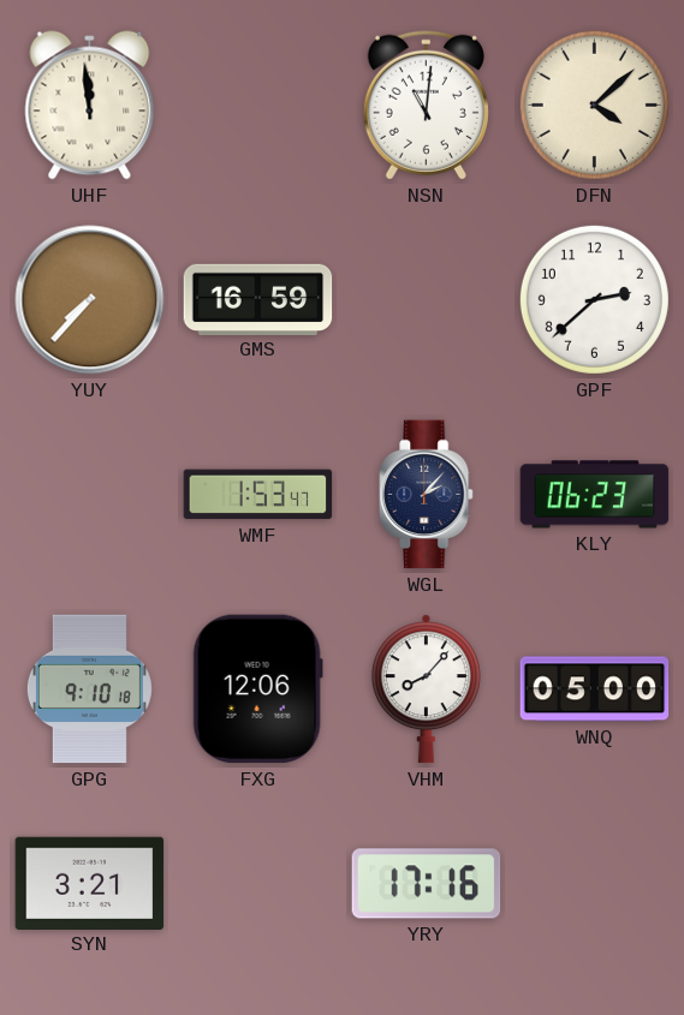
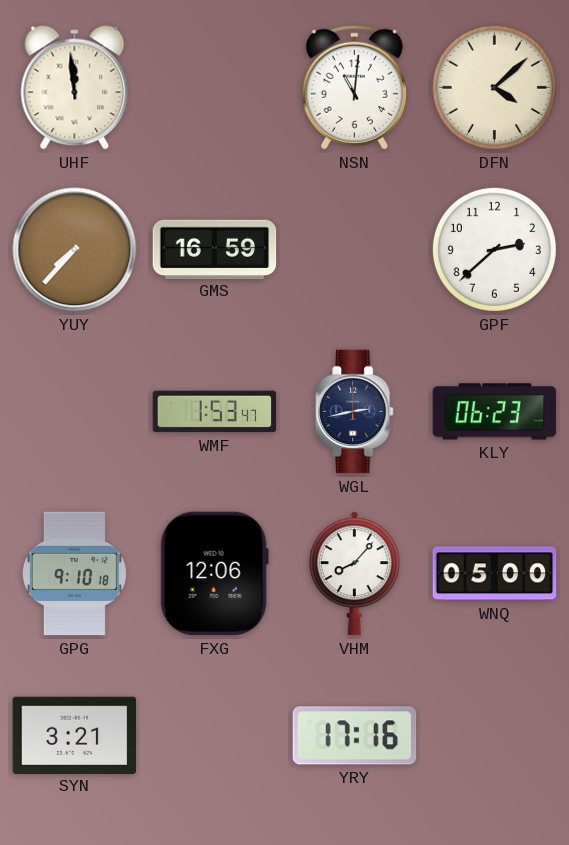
WGL: 2:07 -> 2:43 (355, 412)
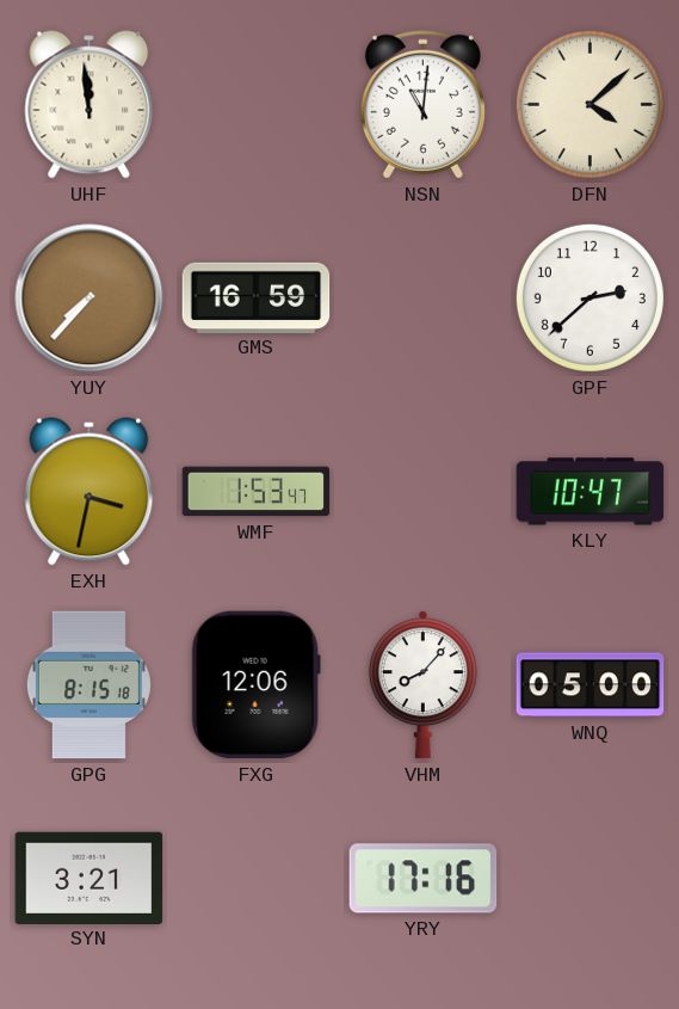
EXH: none -> 3:32 (89, 492)
WGL: 2:43 -> none (355, 412)
KLY: 06:23 -> 10:47 (591, 492)
GPG: 9:10 -> 8:15 (88, 685)
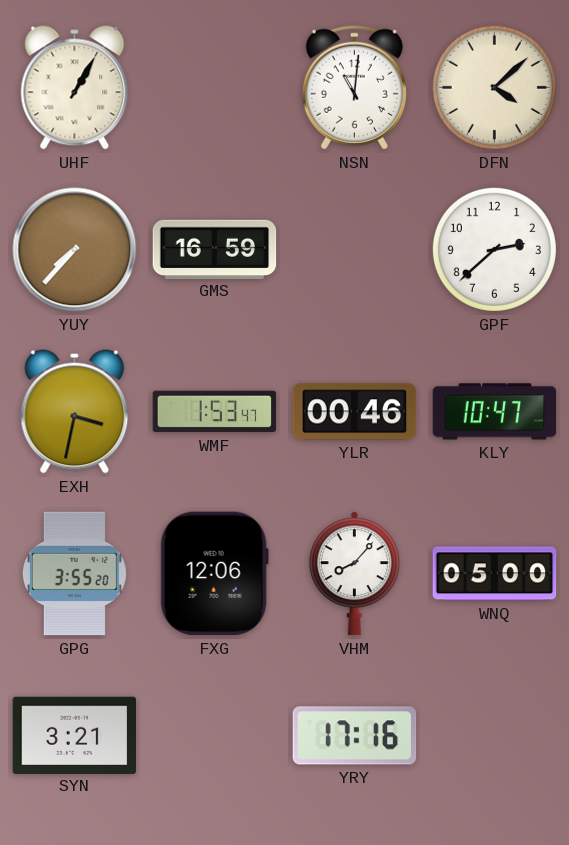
UHF: 11:59 -> 1:05 (75, 88)
YLR: none -> 00:46 (355, 412)
GPG: 8:15 -> 3:55 (74, 574)
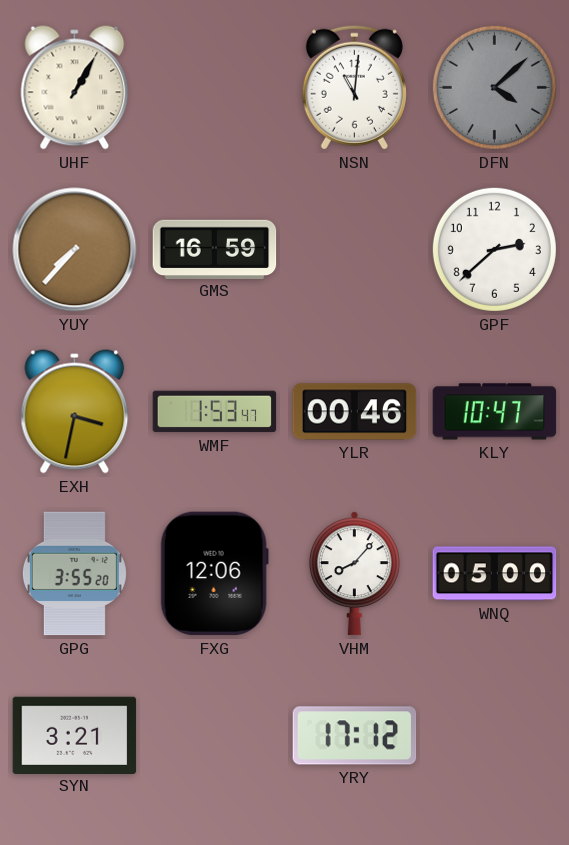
DFN dial: cream -> grey (494, 87)
YRY: 17:16 -> 17:12 (355, 736)
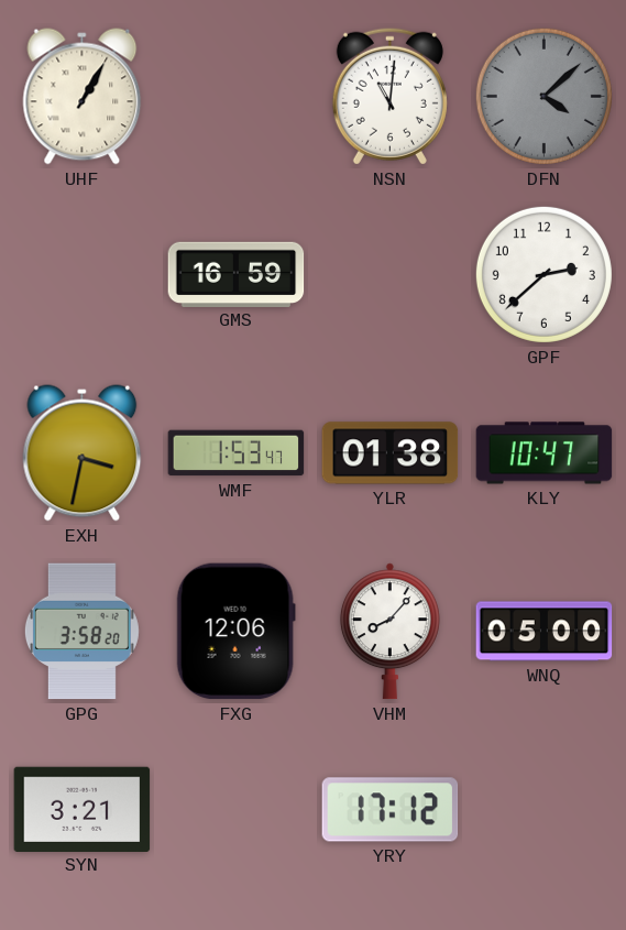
YUY: 7:37 -> none (75, 250)
YLR: 00:46 -> 01:38 (391, 453)
GPG: 3:55 -> 3:58 (81, 632)
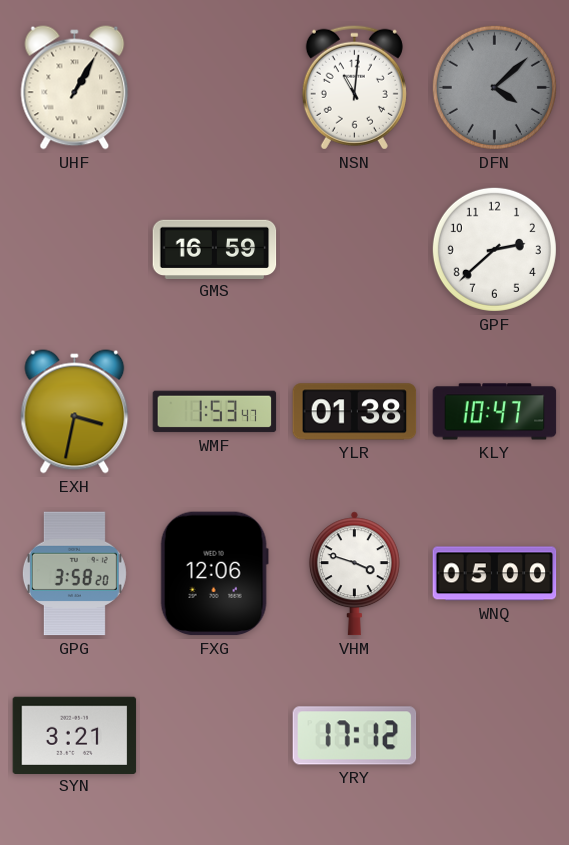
VHM: 8:07 -> 3:48 (354, 574)
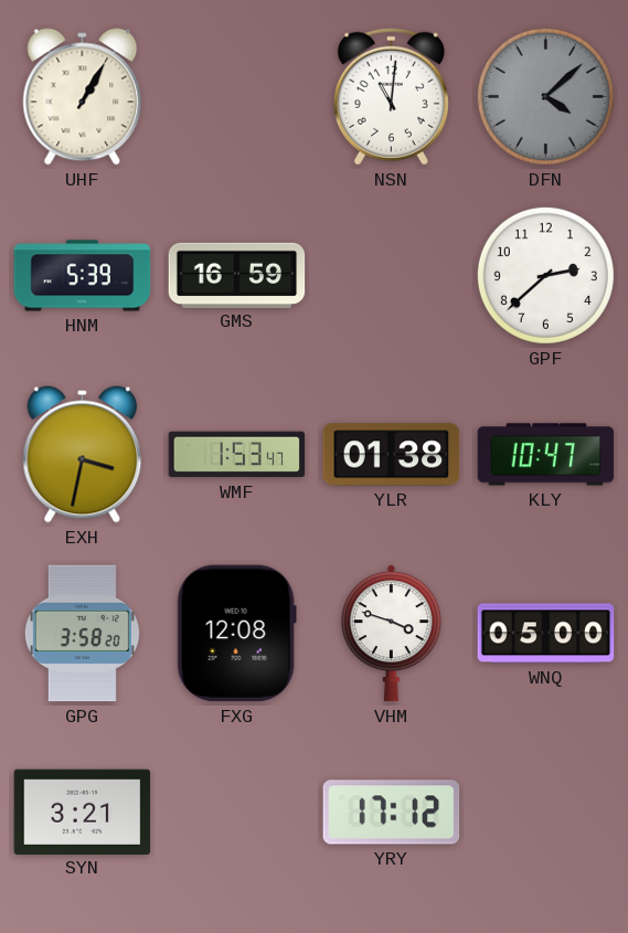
HNM: none -> 5:39 (83, 276)
FXG: 12:06 -> 12:08 (236, 634)
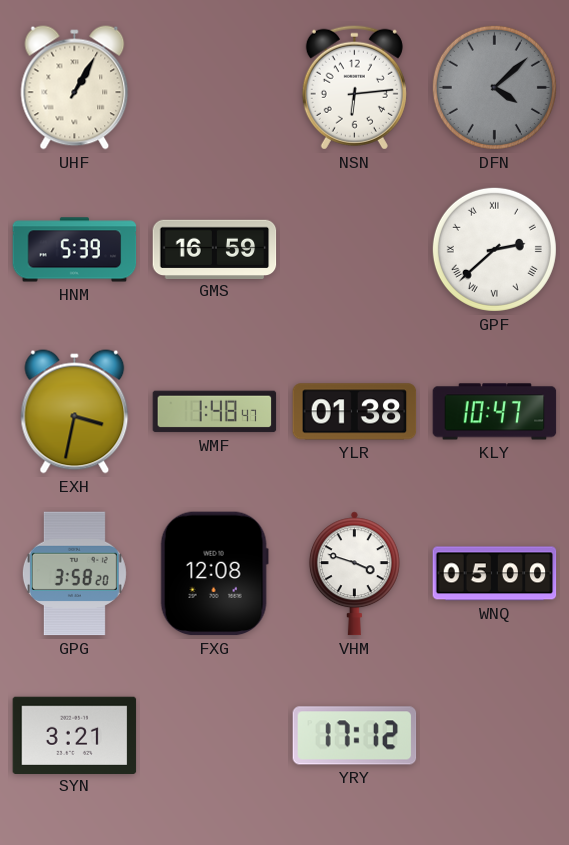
NSN: 11:01 -> 6:14 (354, 87)
GPF numerals: Arabic -> Roman (494, 249)
WMF: 1:53 -> 1:48 (215, 412)
